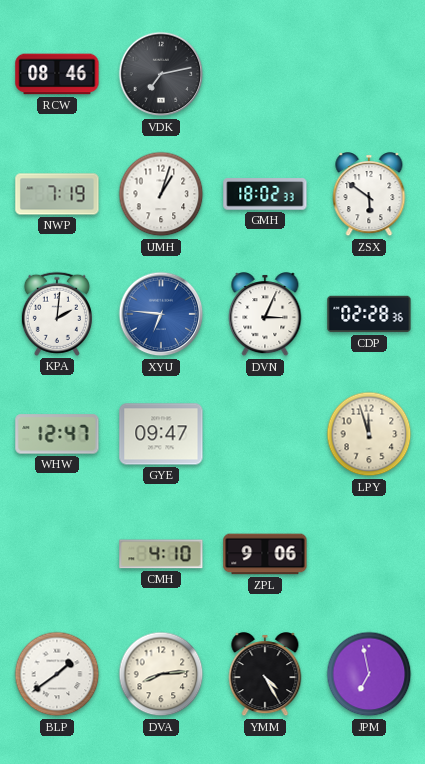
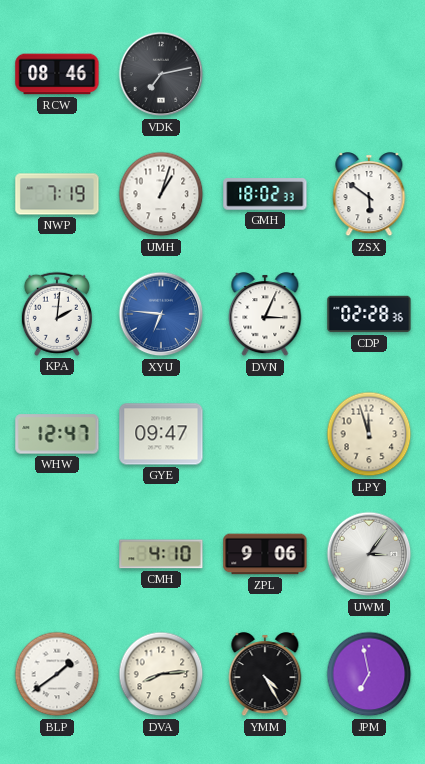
UWM: none -> 3:06 (369, 554)
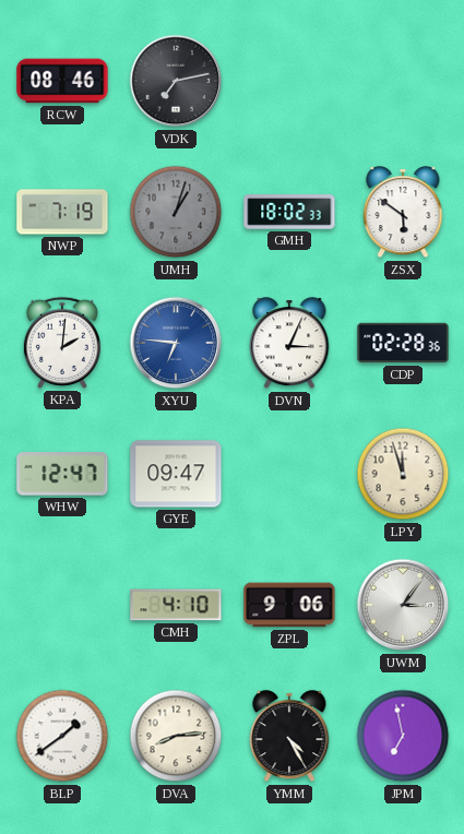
UMH dial: white -> grey (176, 212)
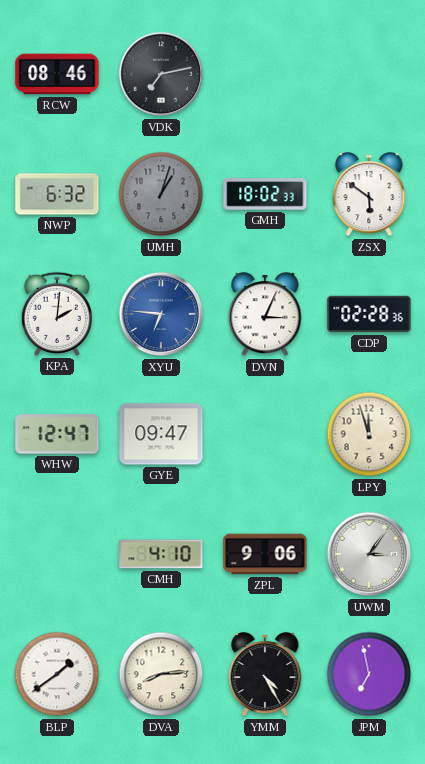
NWP: 7:19 -> 6:32 (57, 194)
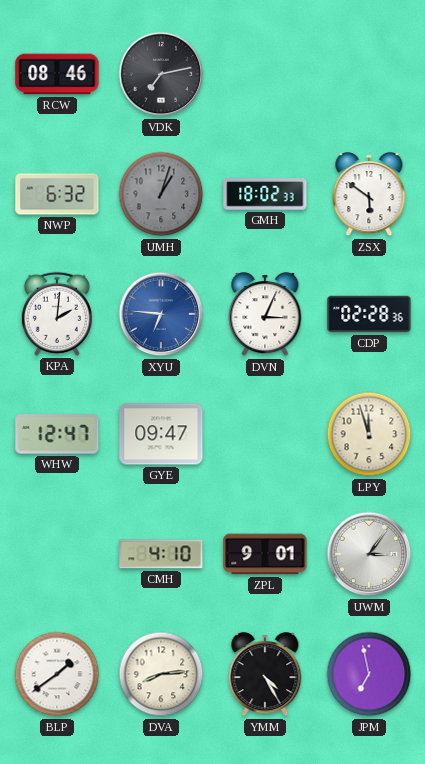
ZPL: 9:06 -> 9:01 (265, 554)
